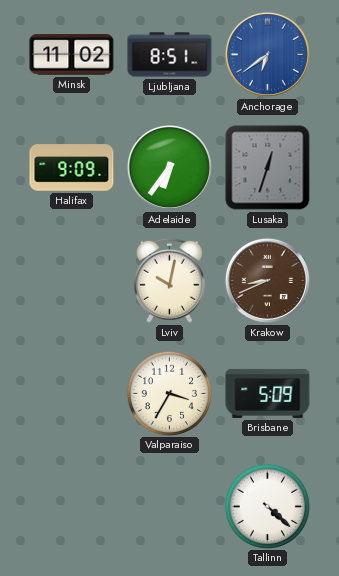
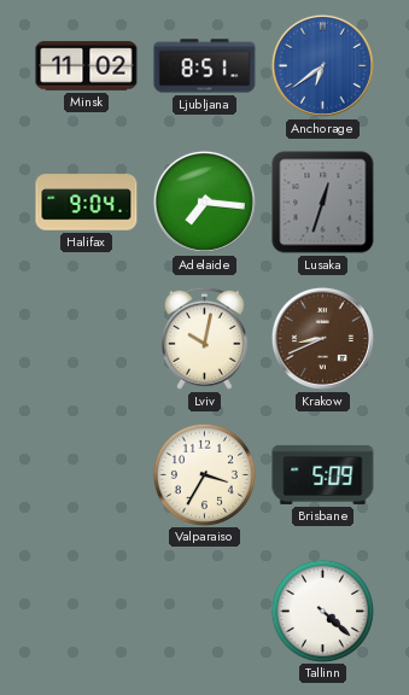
Halifax: 9:09 -> 9:04 (87, 203)
Adelaide: 6:36 -> 7:16 (204, 202)
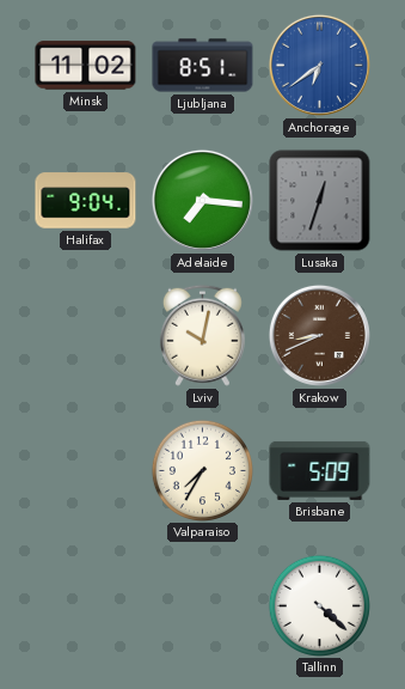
Valparaiso: 3:35 -> 7:35 (202, 470)
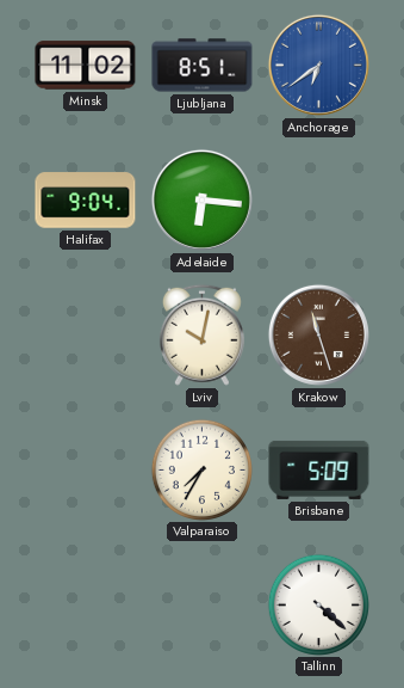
Adelaide: 7:16 -> 6:16 (201, 199)
Lusaka: 12:33 -> none (320, 201)
Krakow: 8:41 -> 11:27 (318, 334)
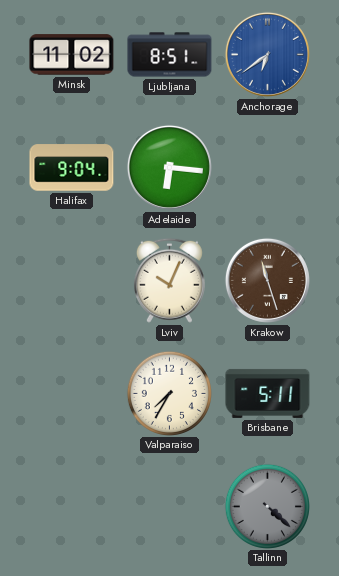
Lviv: 10:02 -> 10:04 (169, 280)
Brisbane: 5:09 -> 5:11 (268, 393)
Tallinn dial: white -> grey (267, 506)
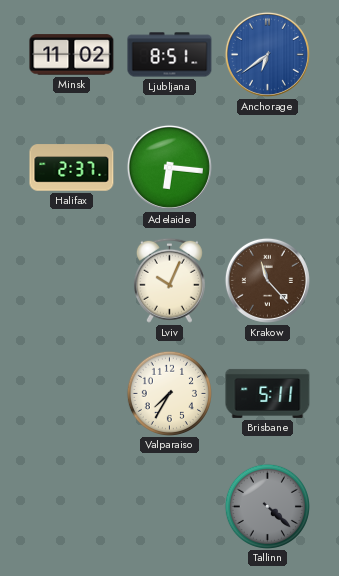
Halifax: 9:04 -> 2:37 (72, 168)
Krakow: 11:27 -> 11:23 (267, 280)
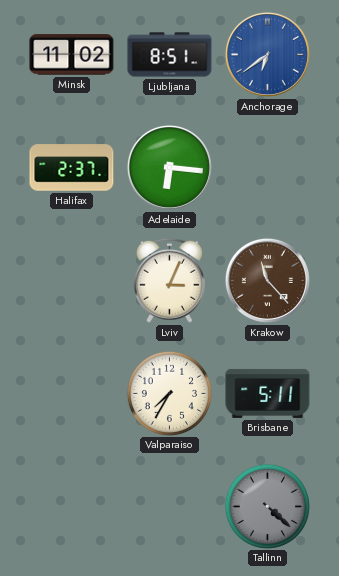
Lviv: 10:04 -> 3:04 (169, 280)
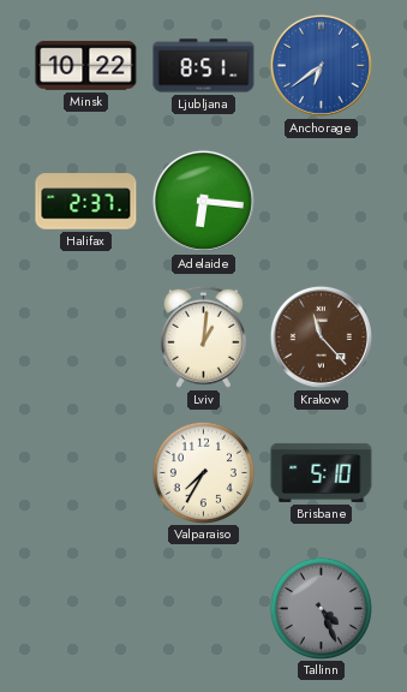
Minsk: 11:02 -> 10:22 (86, 66)
Lviv: 3:04 -> 1:01 (203, 336)
Brisbane: 5:11 -> 5:10 (322, 472)
Tallinn: 4:22 -> 4:26 (321, 608)
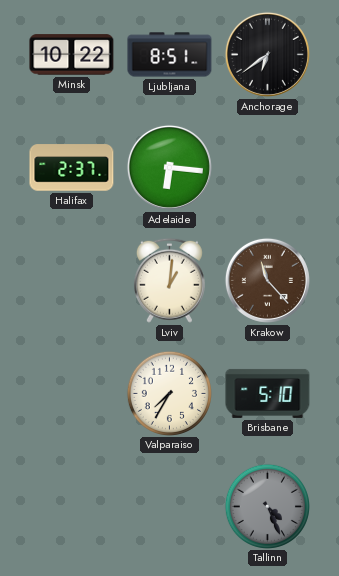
Anchorage dial: blue -> black (267, 54)
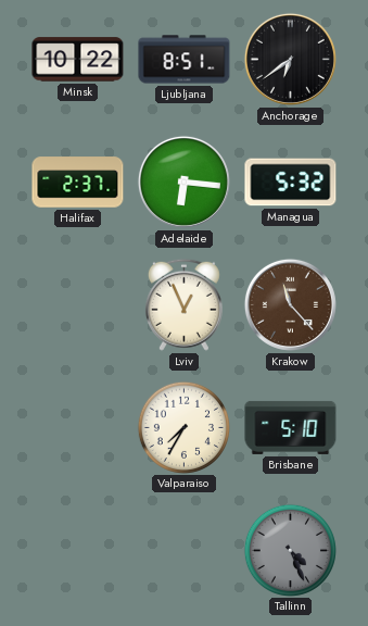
Managua: none -> 5:32 (291, 183)
Lviv: 1:01 -> 12:56 (183, 304)
